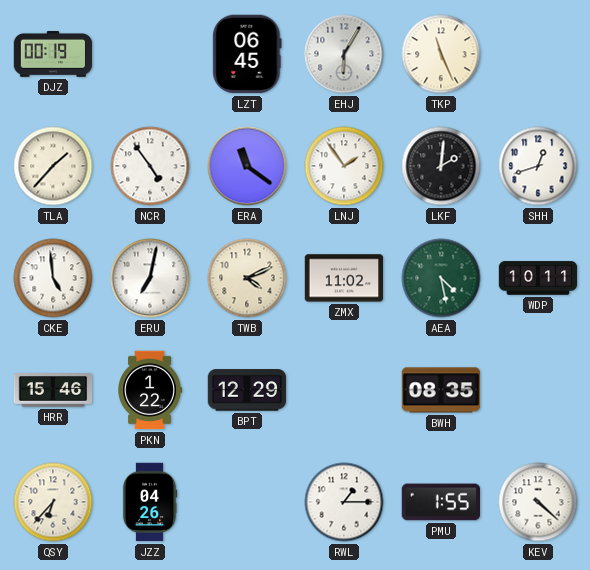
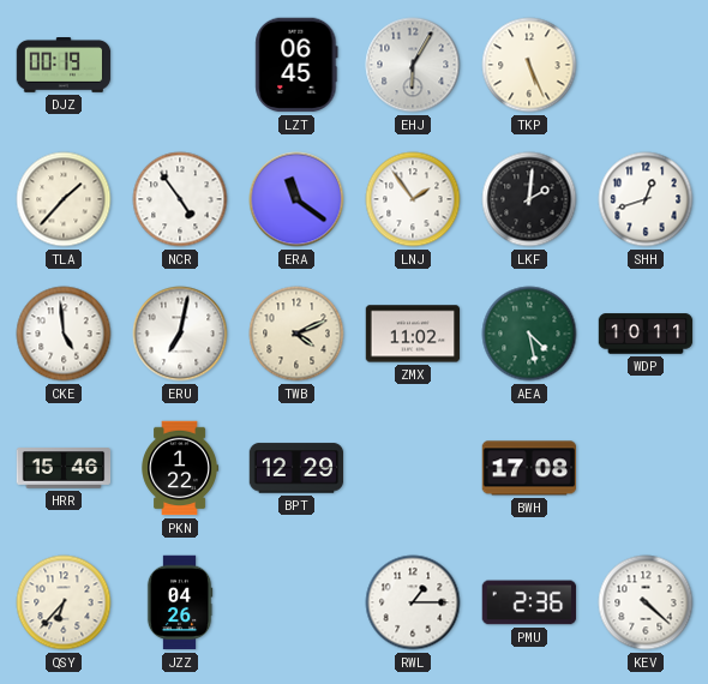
TKP: 11:26 -> 5:26 (529, 65)
BWH: 08:35 -> 17:08 (529, 468)
PMU: 1:55 -> 2:36 (529, 602)
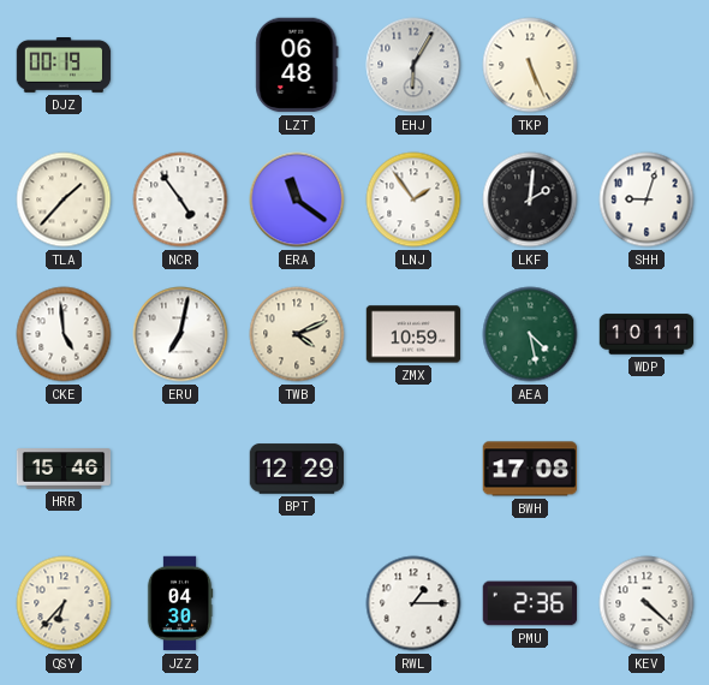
LZT: 06:45 -> 06:48 (297, 65)
SHH: 12:42 -> 9:03 (647, 199)
ZMX: 11:02 -> 10:59 (413, 334)
PKN: 1:22 -> none (179, 468)
JZZ: 04:26 -> 04:30 (180, 603)
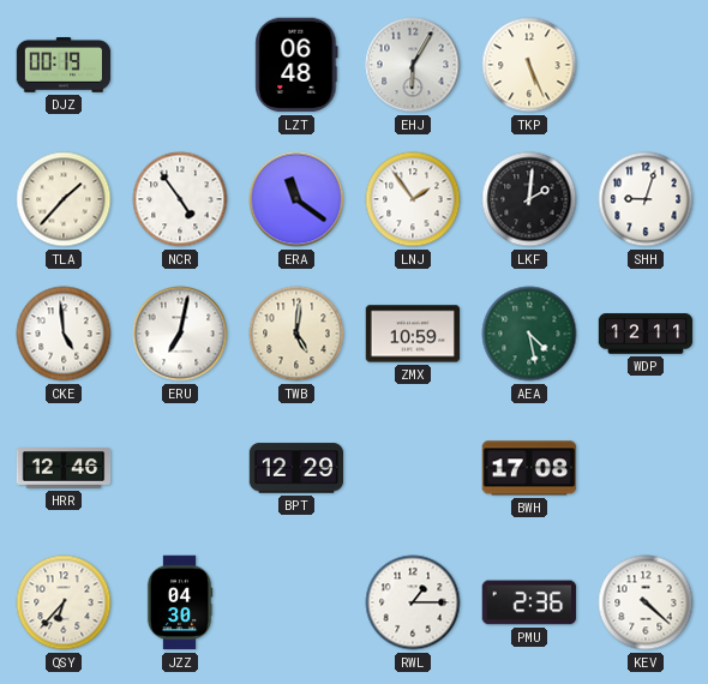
TWB: 4:11 -> 5:01 (296, 334)
WDP: 10:11 -> 12:11 (646, 334)
HRR: 15:46 -> 12:46 (64, 468)
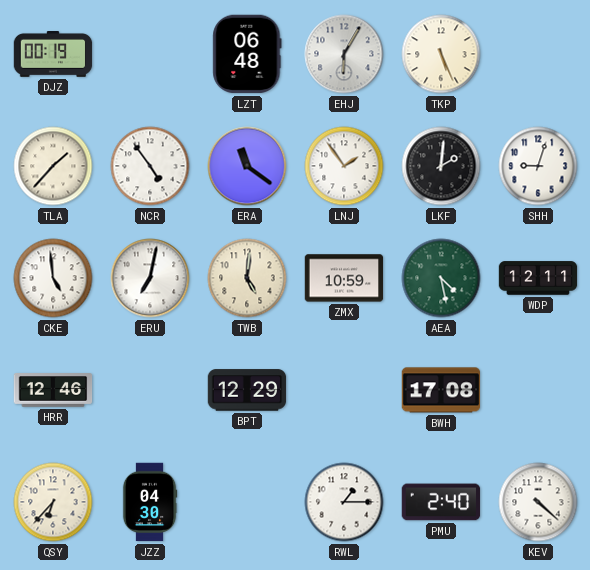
PMU: 2:36 -> 2:40 (441, 502)
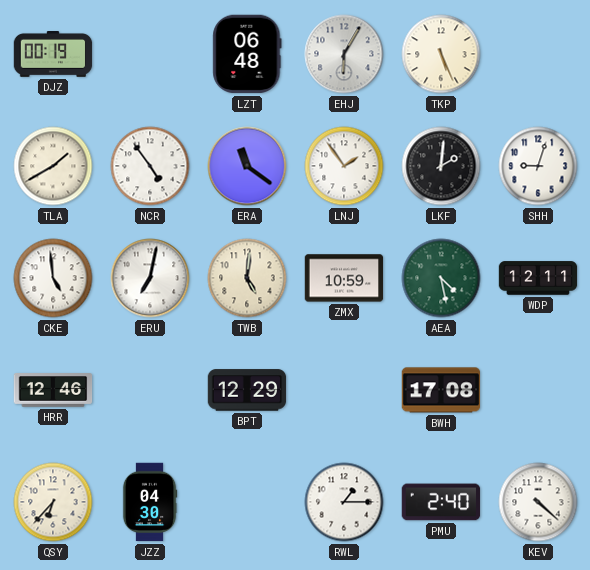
TLA: 1:37 -> 1:40 (53, 166)
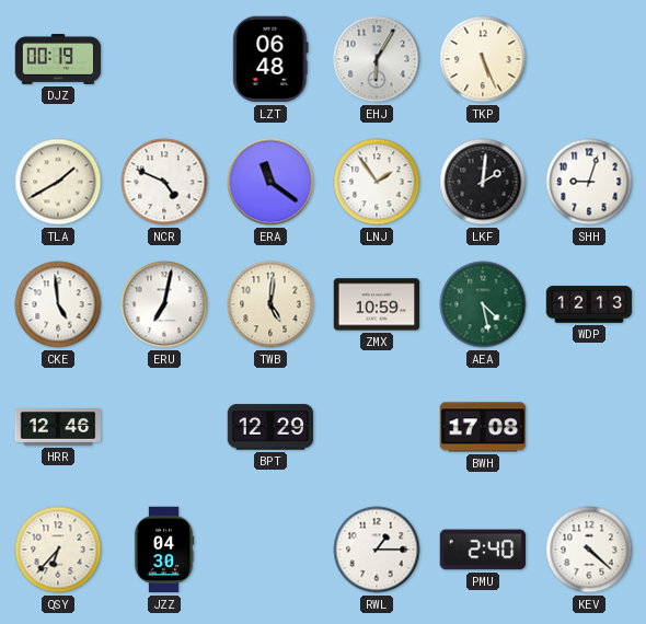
NCR: 4:54 -> 4:49 (164, 182)
WDP: 12:11 -> 12:13 (589, 304)
